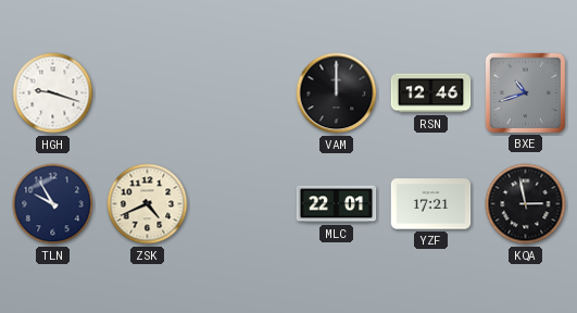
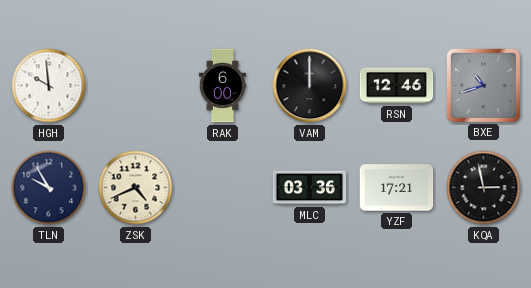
HGH: 9:18 -> 9:59 (49, 86)
RAK: none -> 6:00 (222, 86)
MLC: 22:01 -> 03:36 (310, 188)
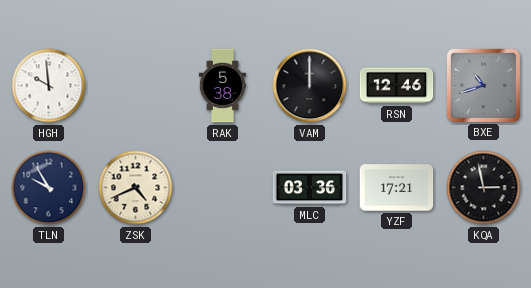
RAK: 6:00 -> 5:38 (222, 86)
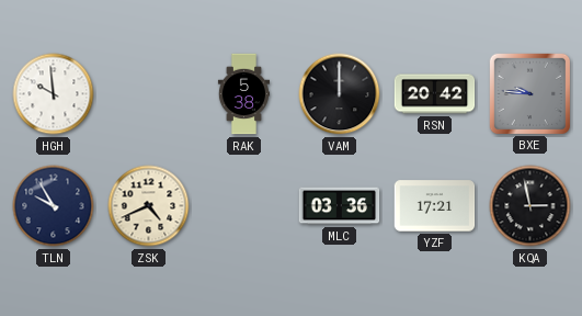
RSN: 12:46 -> 20:42 (435, 94)
BXE: 10:42 -> 9:46 (529, 93)
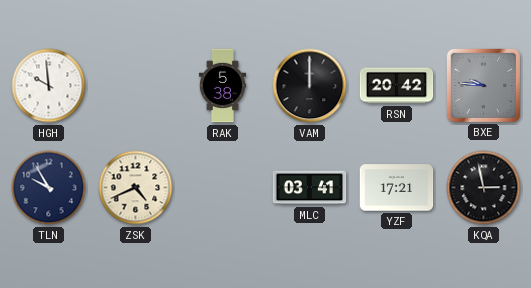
MLC: 03:36 -> 03:41 (310, 188)
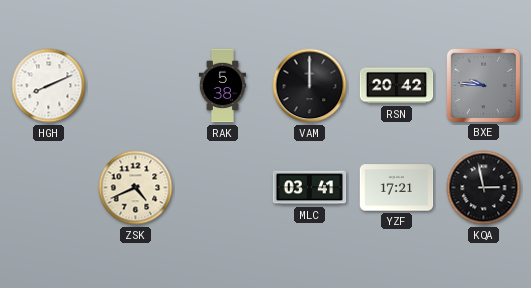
HGH: 9:59 -> 8:11 (49, 86)
TLN: 9:55 -> none (49, 188)
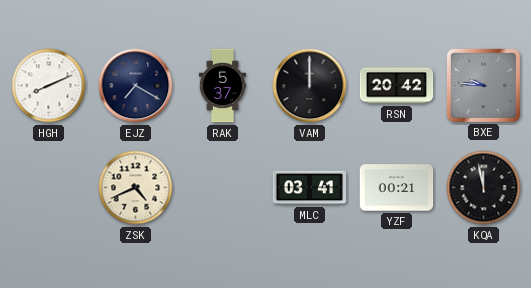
EJZ: none -> 7:20 (136, 86)
RAK: 5:38 -> 5:37 (222, 86)
YZF: 17:21 -> 00:21 (397, 188)
KQA: 2:58 -> 11:58 (484, 188)
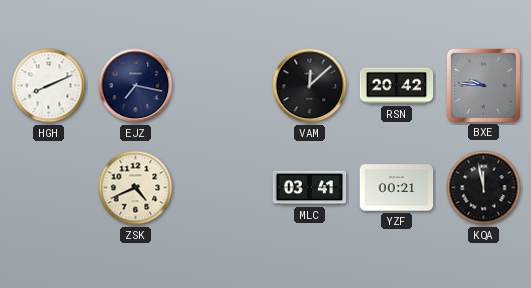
EJZ: 7:20 -> 7:17 (136, 86)
RAK: 5:37 -> none (222, 86)
VAM: 12:00 -> 12:08 (310, 86)
